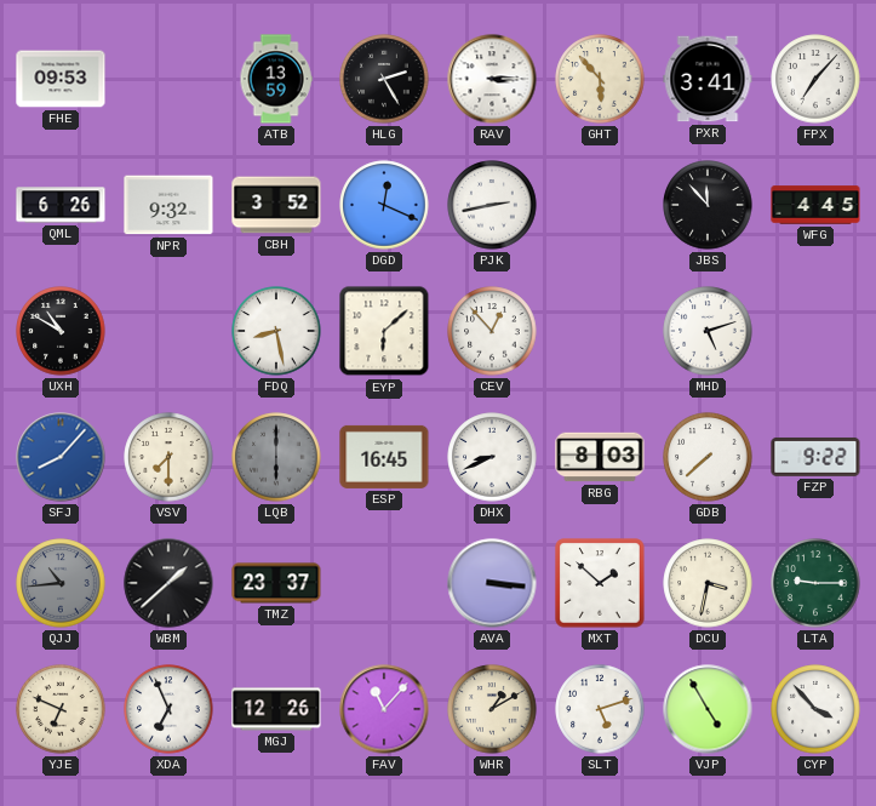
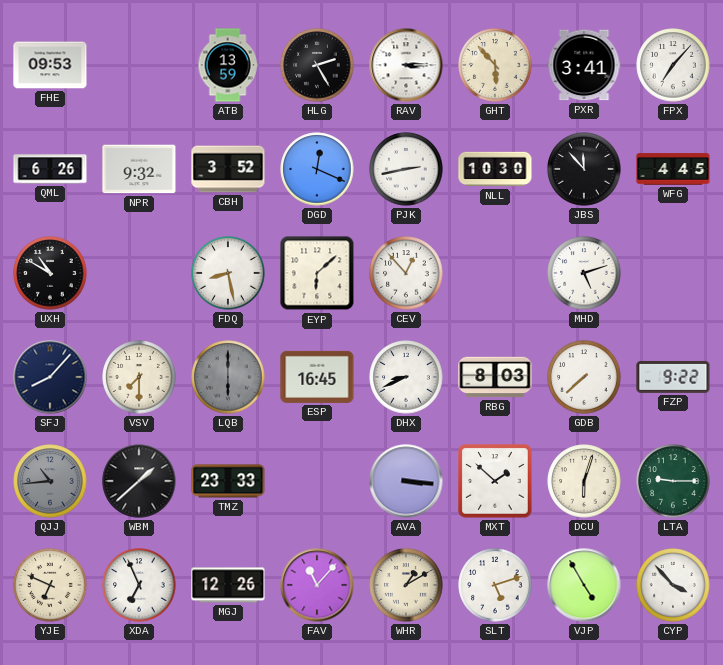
NLL: none -> 10:30 (495, 169)
SFJ dial: blue -> navy (50, 377)
TMZ: 23:37 -> 23:33 (228, 481)
DCU: 3:32 -> 6:03 (584, 481)
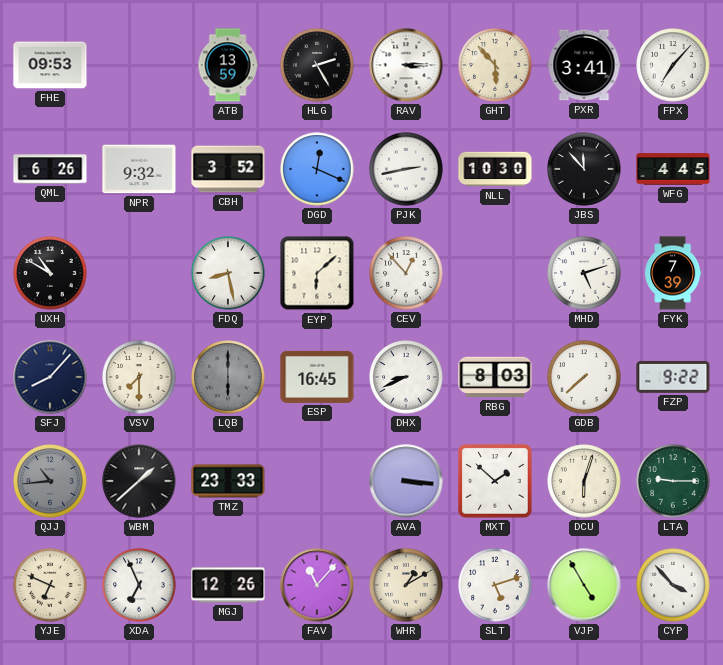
FYK: none -> 7:39 (673, 273)
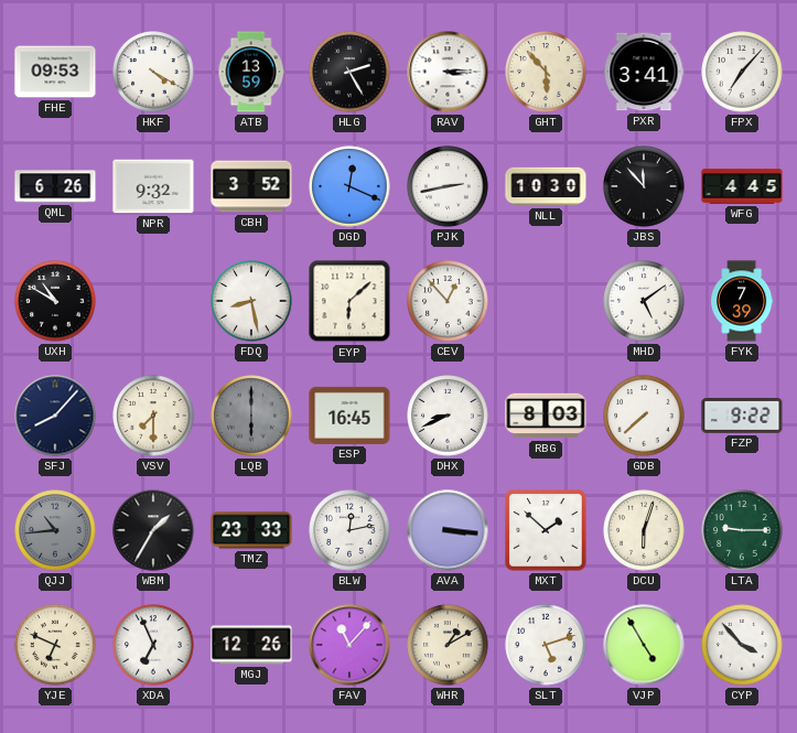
HKF: none -> 4:20 (153, 72)
MHD: 5:12 -> 5:09 (644, 301)
WBM: 1:38 -> 1:35 (153, 530)
BLW: none -> 12:13 (349, 530)
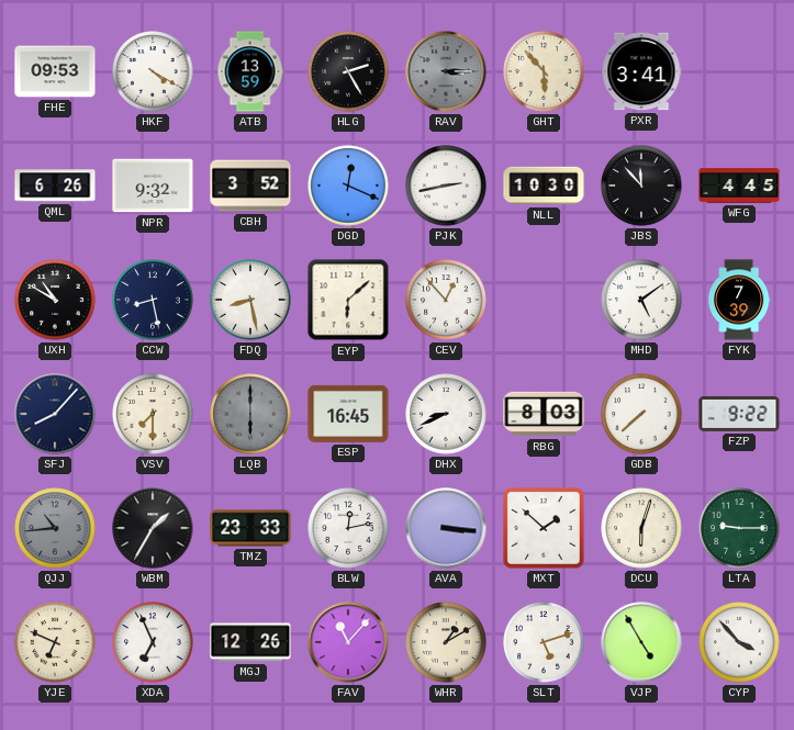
RAV dial: white -> grey (446, 71)
FPX: 7:07 -> none (742, 72)
CCW: none -> 8:28 (153, 300)
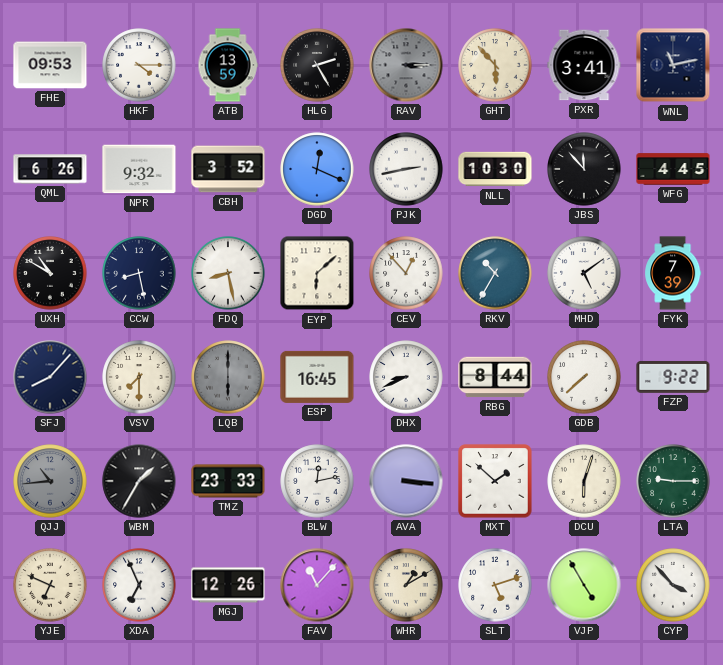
HKF: 4:20 -> 4:15 (139, 65)
WNL: none -> 11:13 (673, 65)
RKV: none -> 10:35 (495, 273)
RBG: 8:03 -> 8:44 (495, 377)
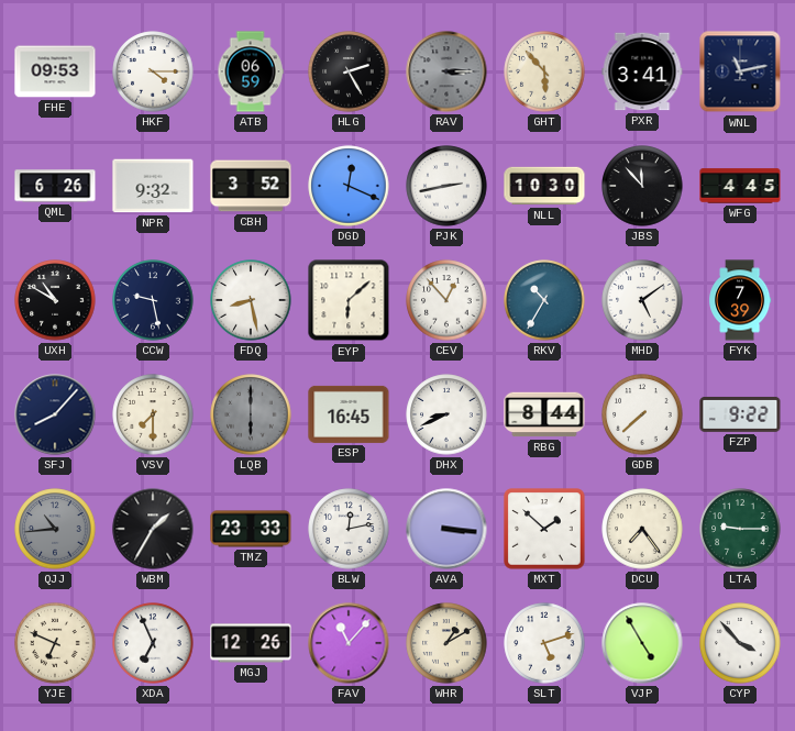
ATB: 13:59 -> 06:59 (251, 71)
CCW: 8:28 -> 9:28 (153, 300)
DCU: 6:03 -> 7:24 (642, 529)
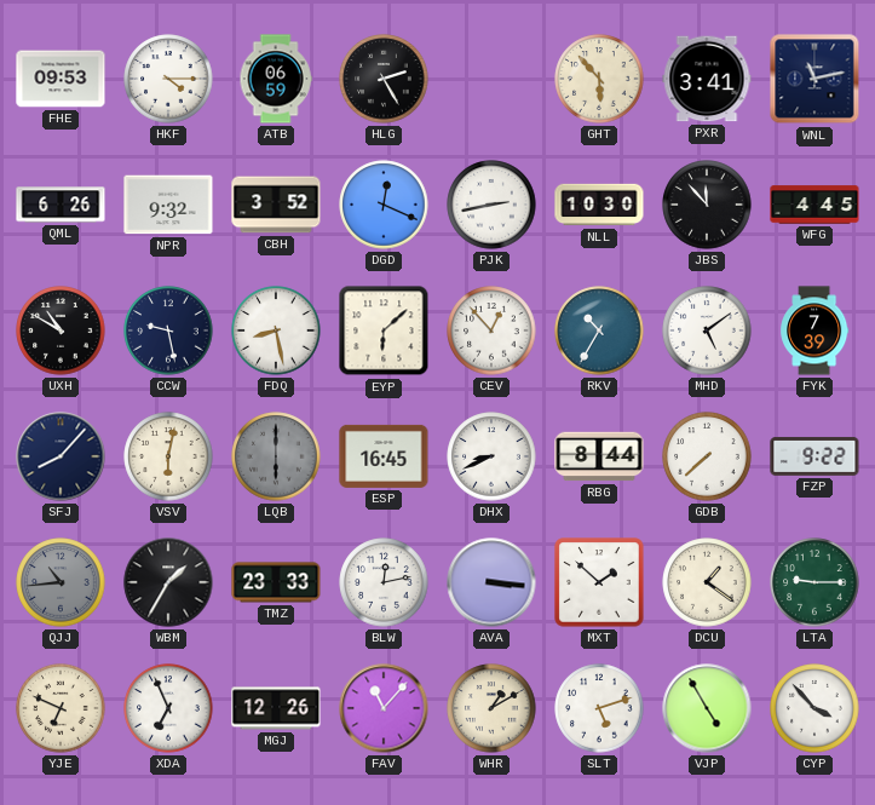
RAV: 3:15 -> none (446, 71)
VSV: 7:30 -> 6:02 (168, 456)
DCU: 7:24 -> 1:21 (707, 582)
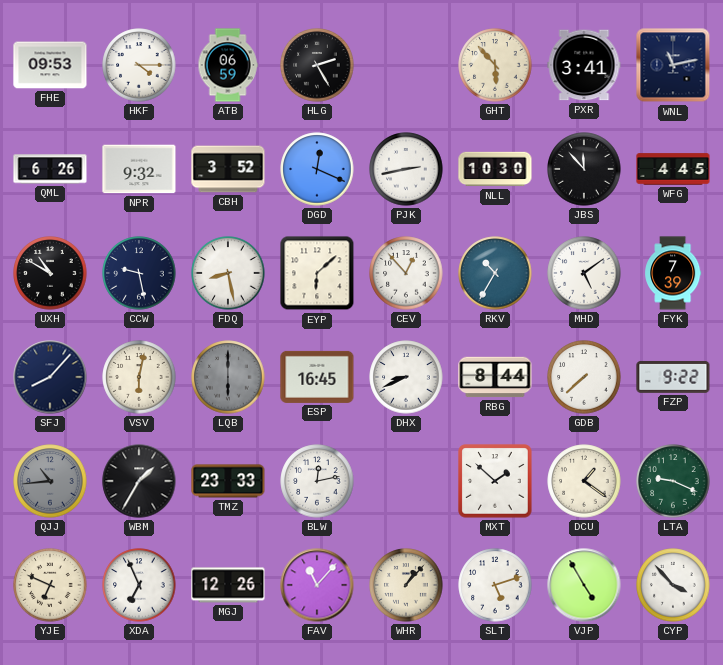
AVA: 3:16 -> none (491, 582)
LTA: 9:15 -> 9:19 (673, 481)
WHR: 1:10 -> 1:07 (406, 585)
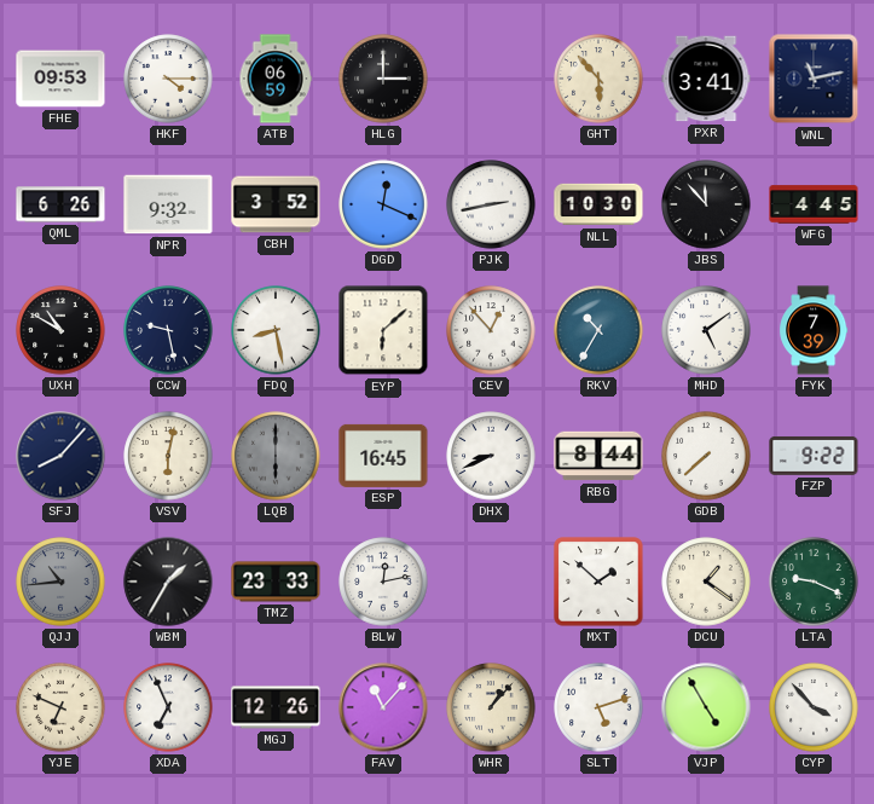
HLG: 2:25 -> 3:00 (383, 79)
